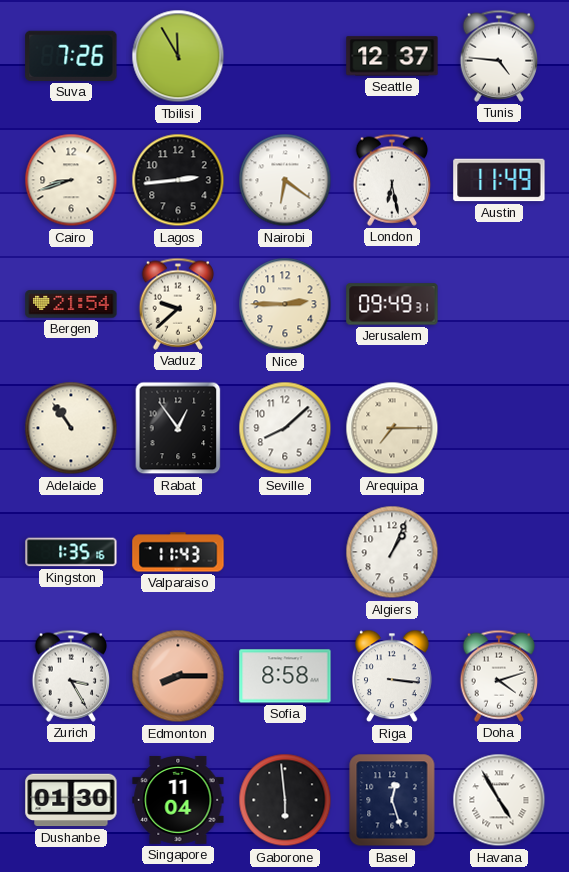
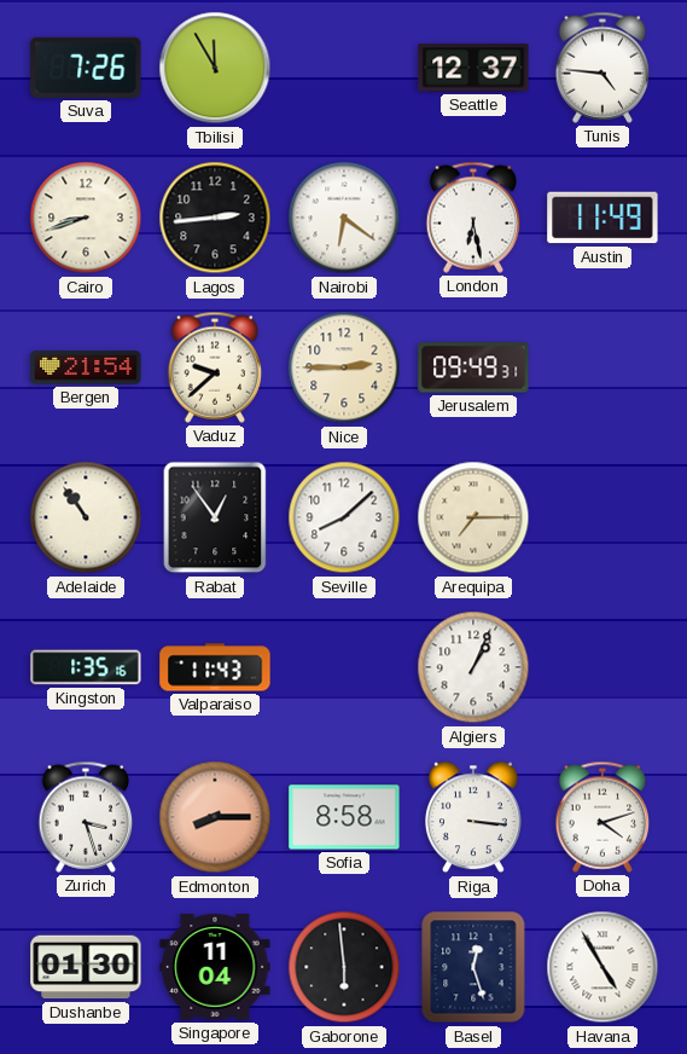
Zurich: 3:25 -> 3:27 (86, 817)
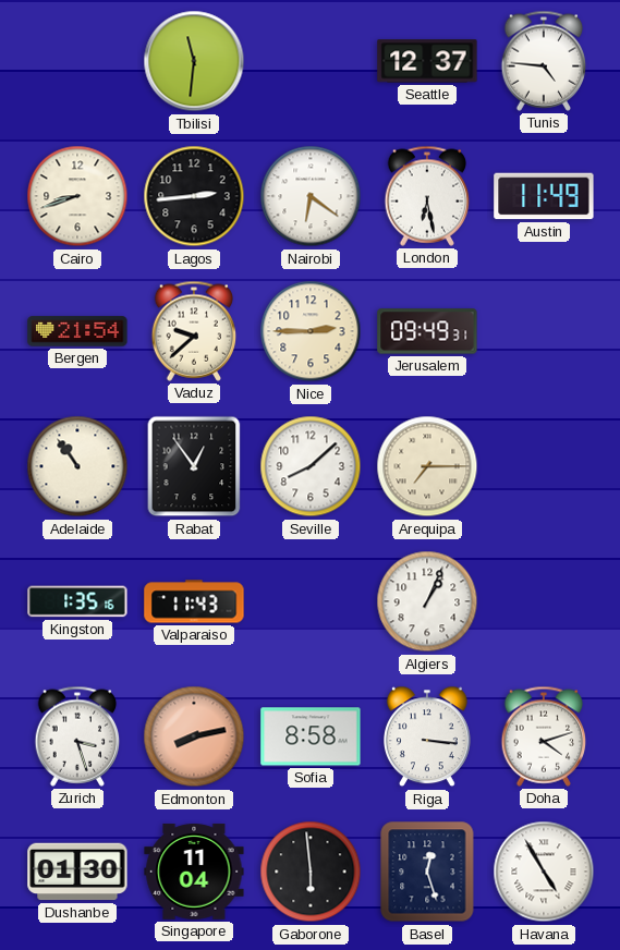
Suva: 7:26 -> none (86, 68)
Tbilisi: 11:55 -> 11:31 (194, 61)
Edmonton: 8:15 -> 8:13 (194, 736)
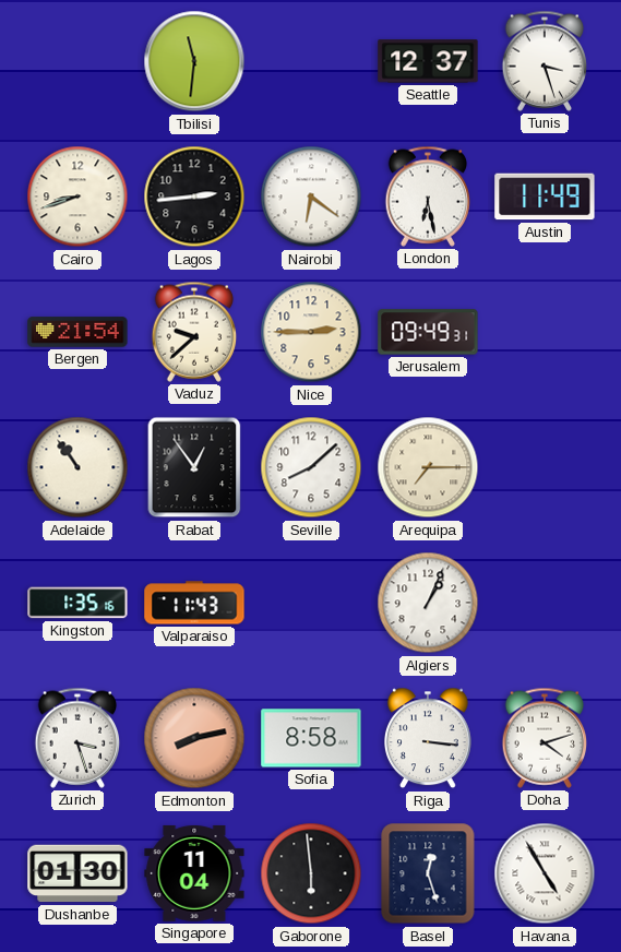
Tunis: 4:46 -> 3:27 (545, 61)
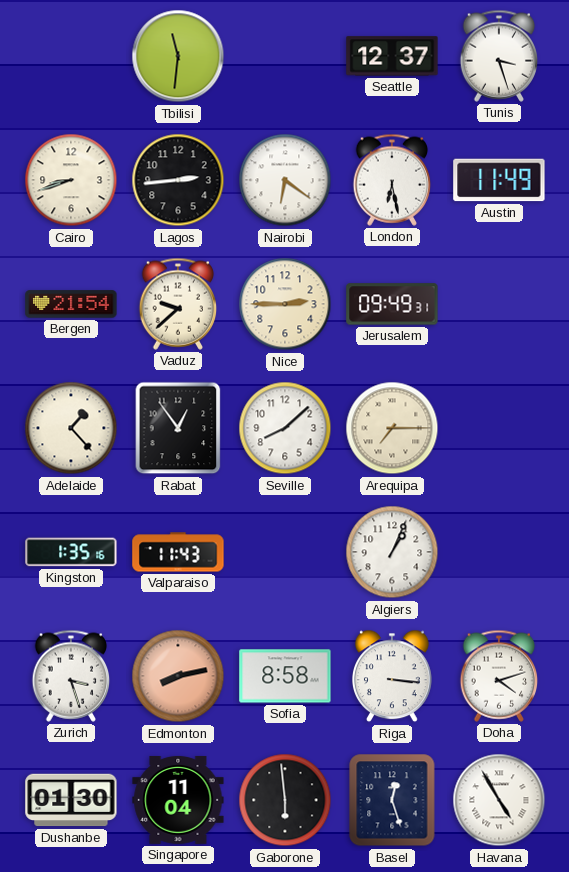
Adelaide: 10:54 -> 1:23 (71, 428)
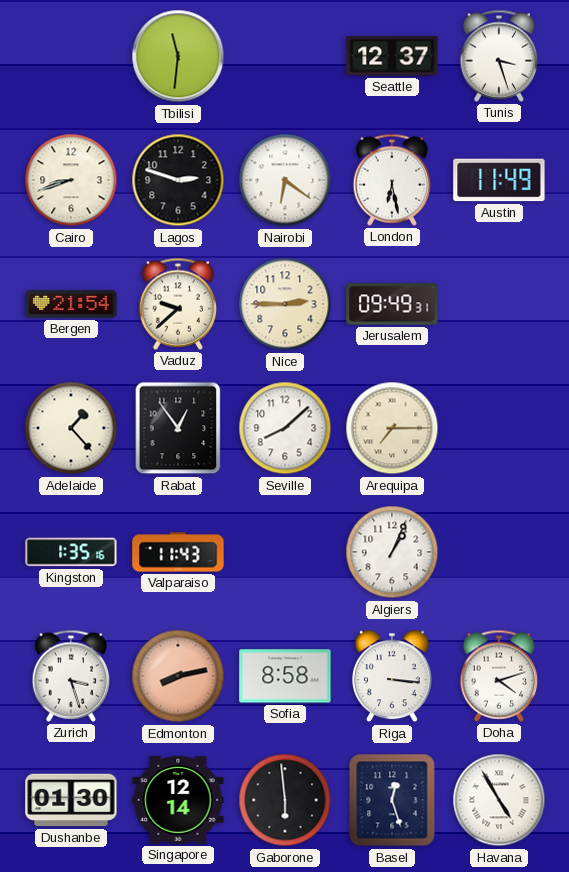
Lagos: 2:44 -> 2:48 (178, 180)
Singapore: 11:04 -> 12:14 (178, 800)
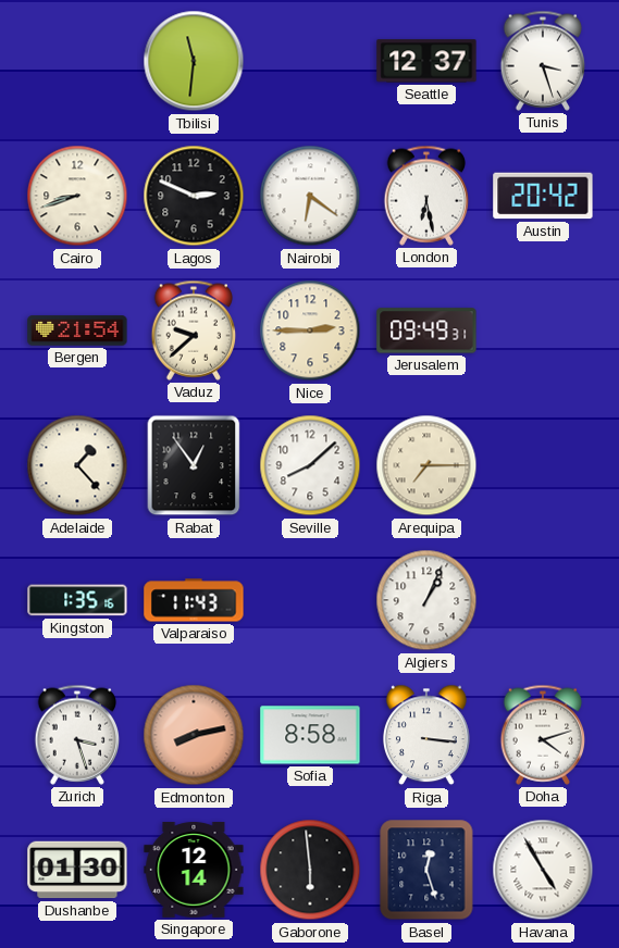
Lagos: 2:48 -> 2:49 (194, 196)
Austin: 11:49 -> 20:42 (543, 196)
